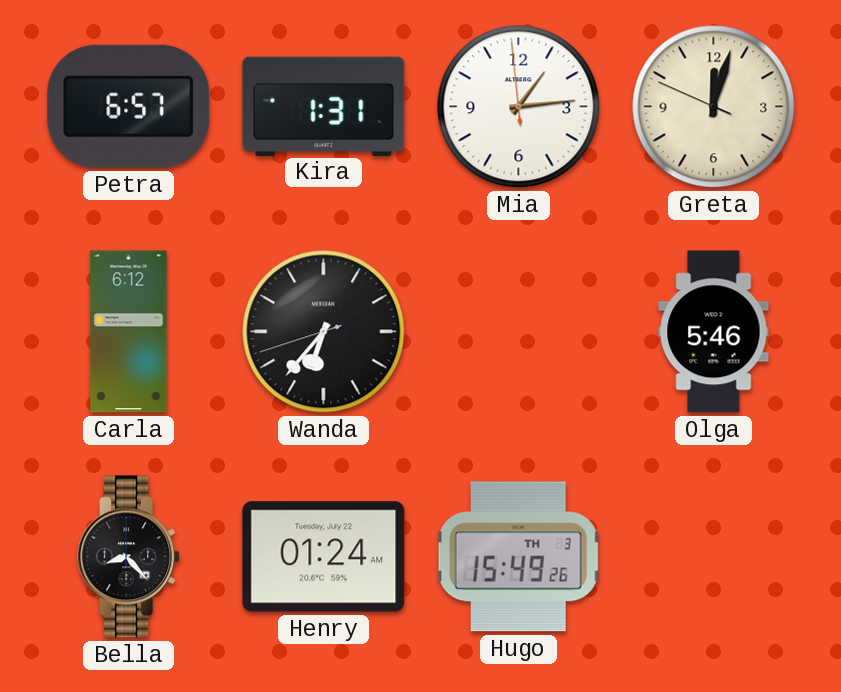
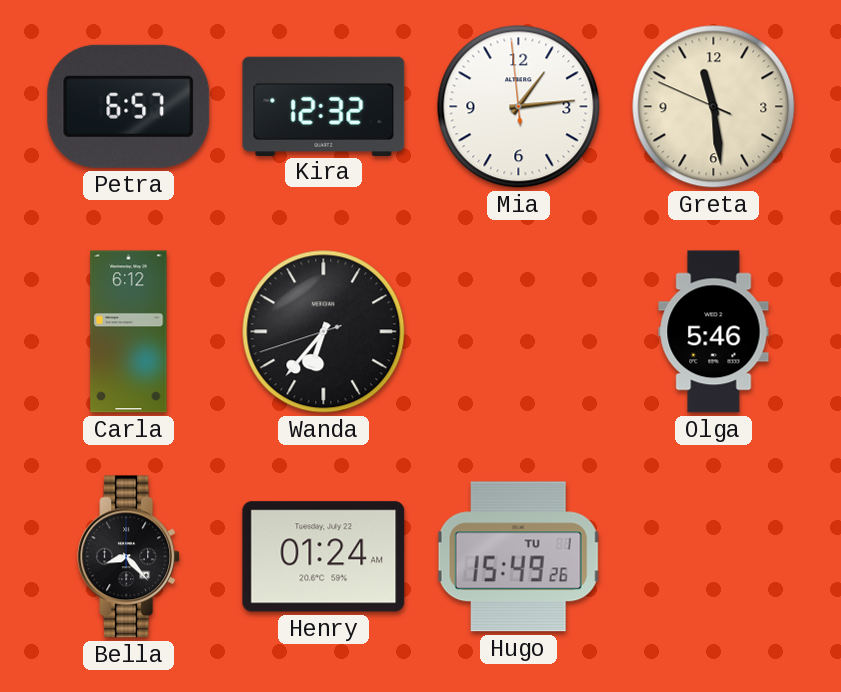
Kira: 1:31 -> 12:32 (324, 106)
Greta: 12:02 -> 11:28 (714, 107)
Hugo date: TH 3 -> TU 1 (518, 557)
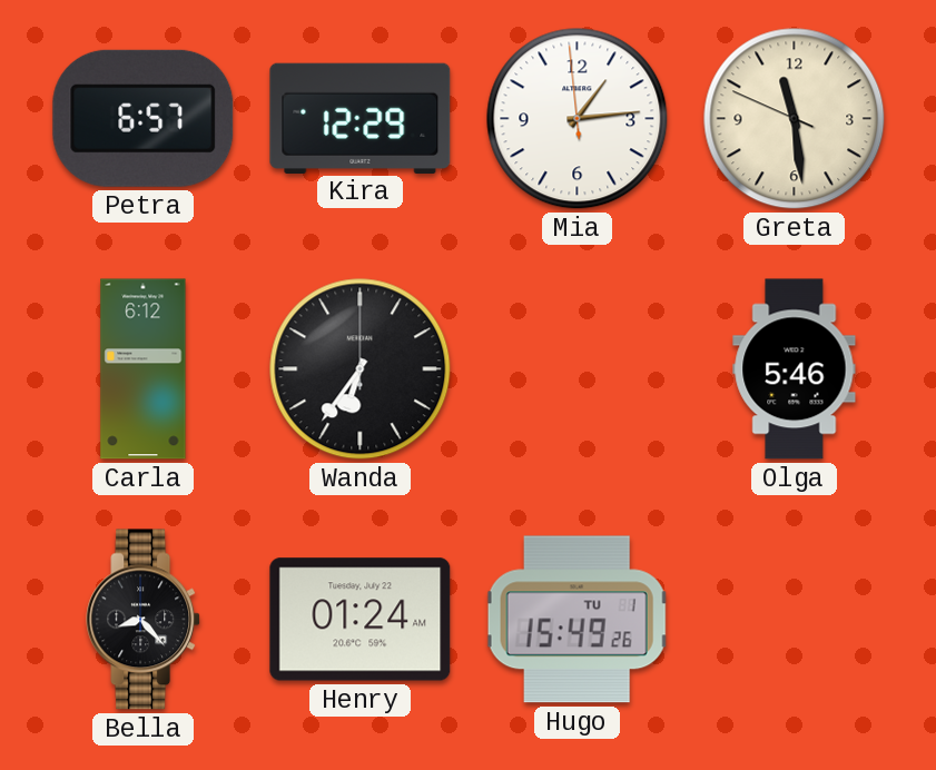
Kira: 12:32 -> 12:29 (361, 118)
Wanda: 6:36:42 -> 6:36:00 (361, 369)
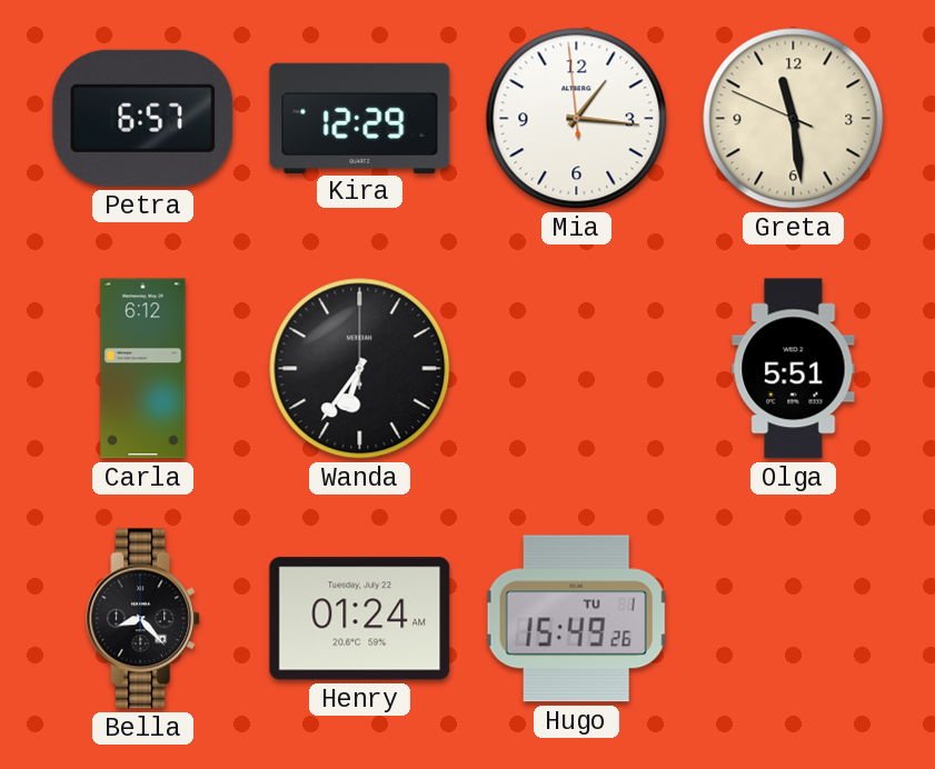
Mia: 1:13 -> 1:15 (577, 119)
Olga: 5:46 -> 5:51 (794, 369)
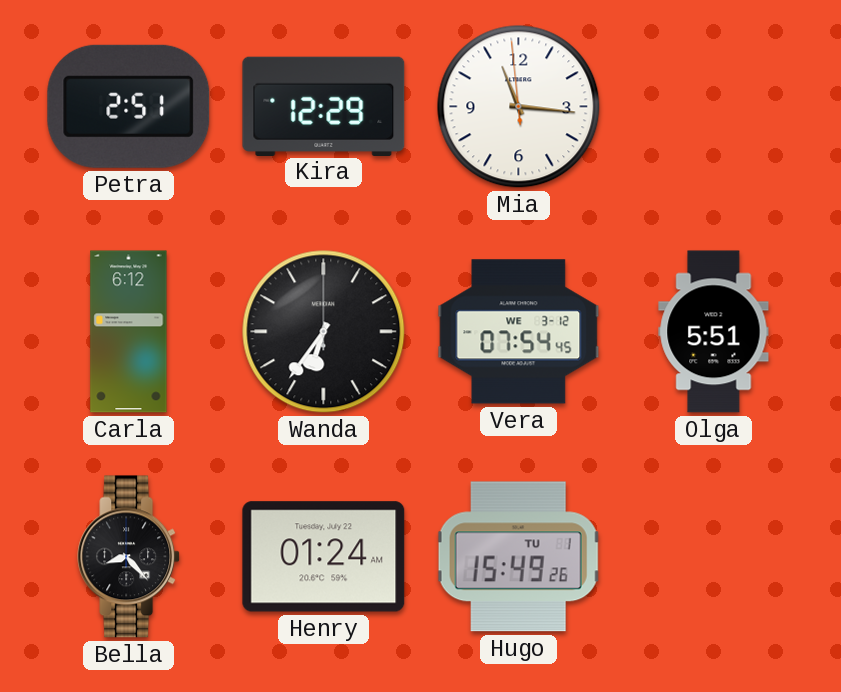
Petra: 6:57 -> 2:51 (129, 106)
Mia: 1:15 -> 11:15 (519, 107)
Greta: 11:28 -> none (794, 119)
Vera: none -> 07:54 (519, 332)
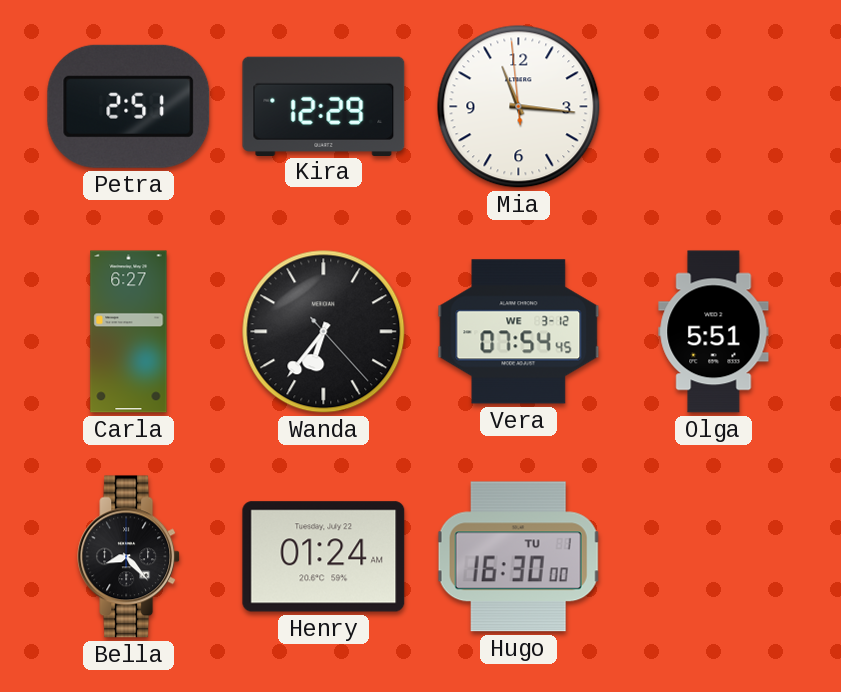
Carla: 6:12 -> 6:27 (129, 332)
Wanda: 6:36:00 -> 6:36:23 (324, 332)
Hugo: 15:49 -> 16:30 (518, 557)
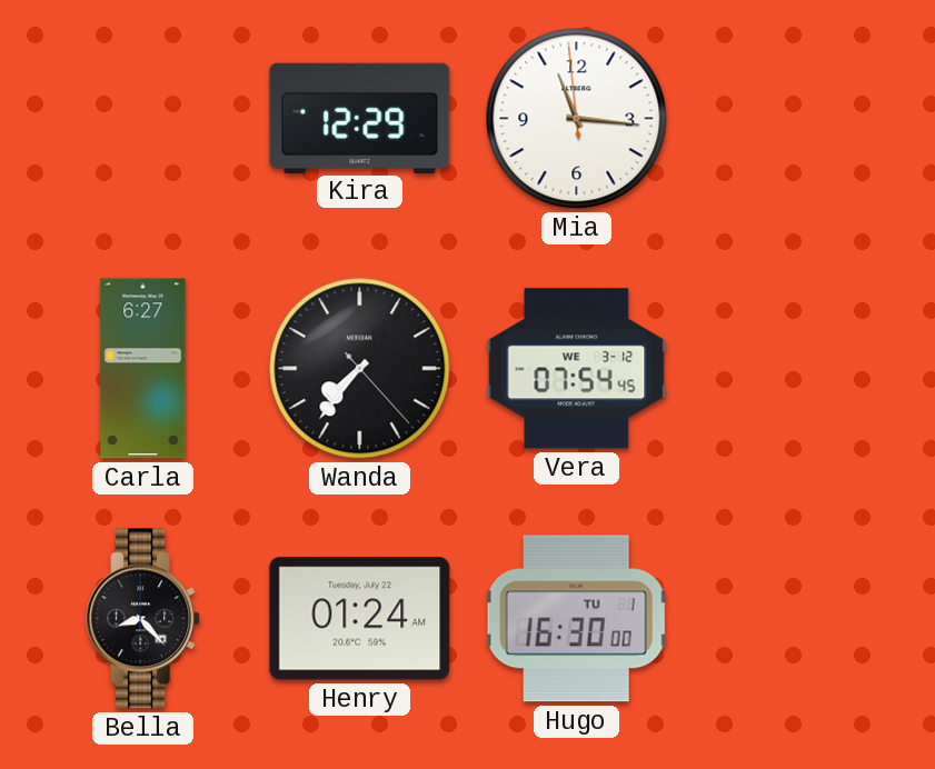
Petra: 2:51 -> none (129, 106)
Wanda: 6:36 -> 7:36 (360, 369)
Olga: 5:51 -> none (714, 332)
